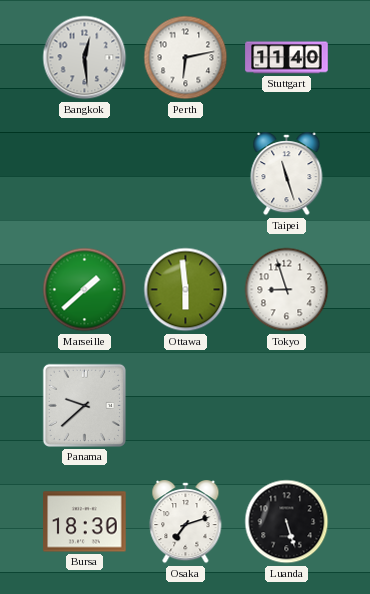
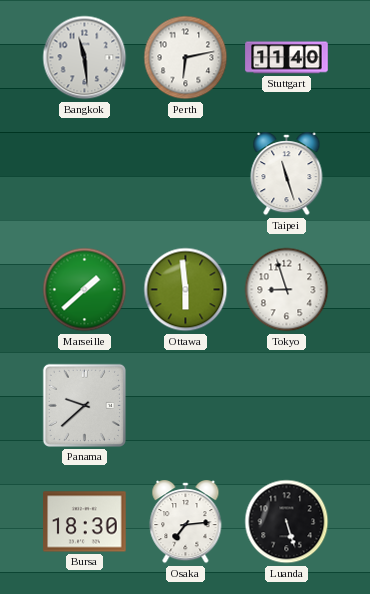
Bangkok: 12:29 -> 11:29 (85, 58)
Osaka: 7:12 -> 7:14 (186, 523)
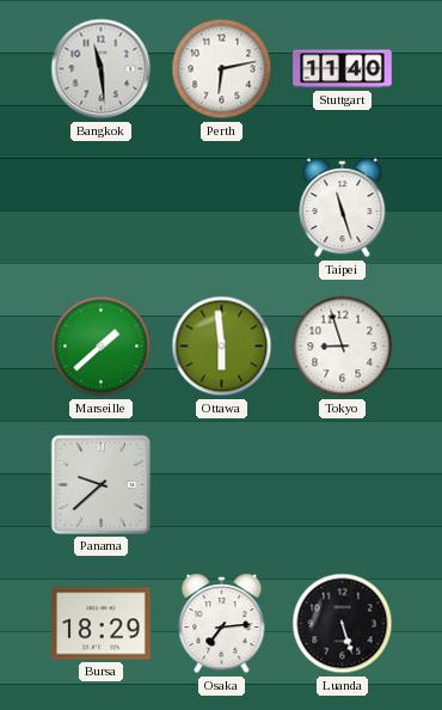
Bursa: 18:30 -> 18:29 (102, 624)
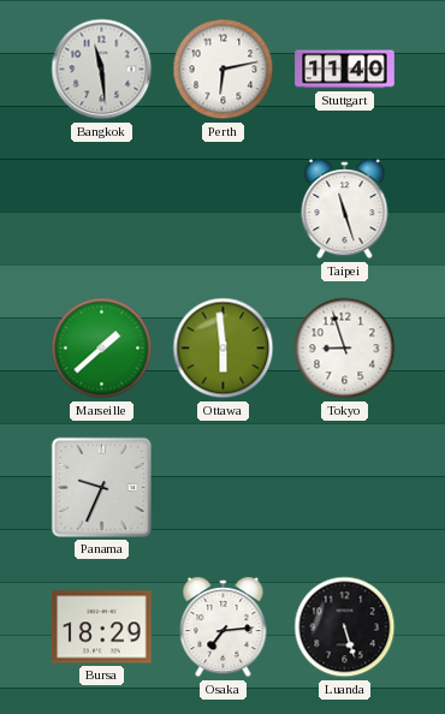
Panama: 9:38 -> 9:34 (101, 487)
